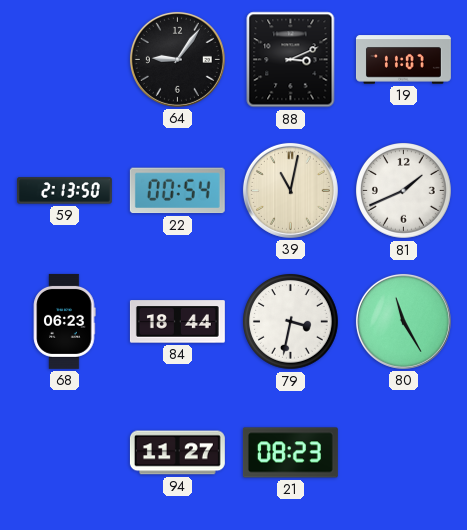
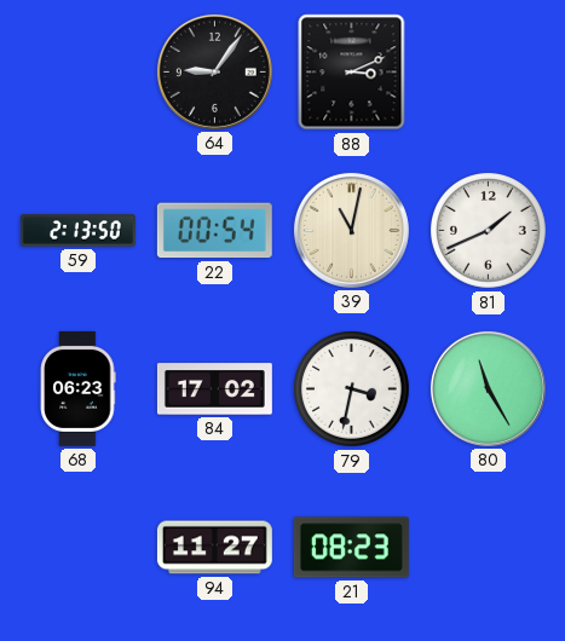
19: 11:07 -> none (403, 60)
84: 18:44 -> 17:02 (214, 389)
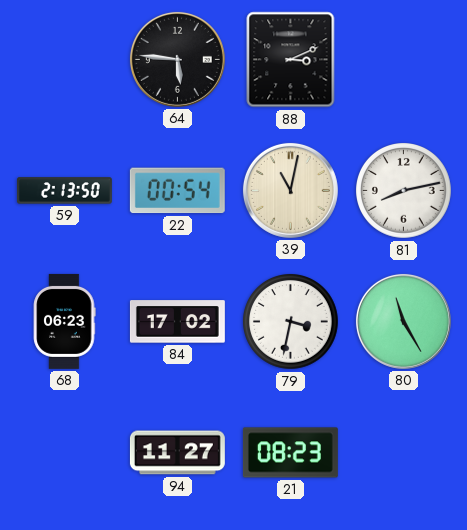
64: 9:06 -> 5:46 (177, 59)
81: 1:41 -> 8:13 (404, 191)
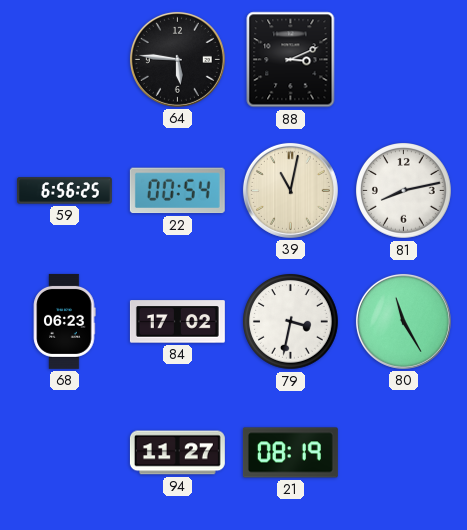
59: 2:13 -> 6:56 (64, 191)
21: 08:23 -> 08:19 (290, 453)
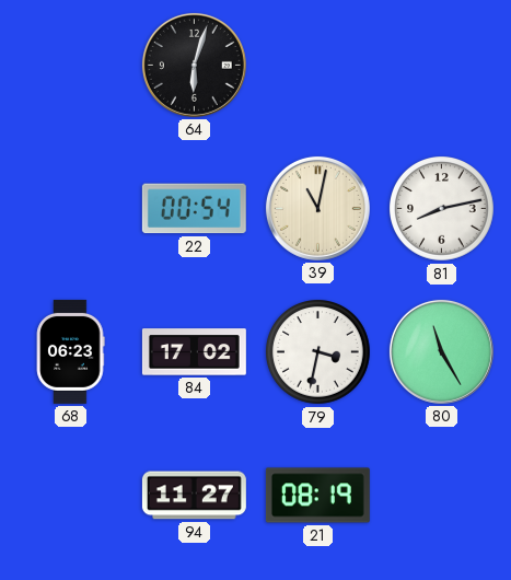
64: 5:46 -> 6:03 (194, 65)
88: 3:11 -> none (291, 60)
59: 6:56 -> none (64, 191)
